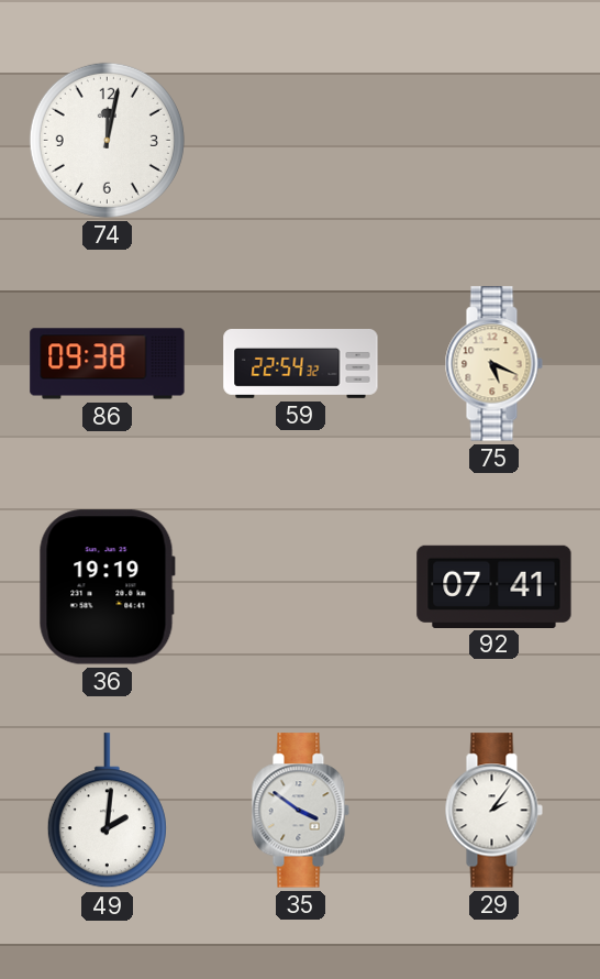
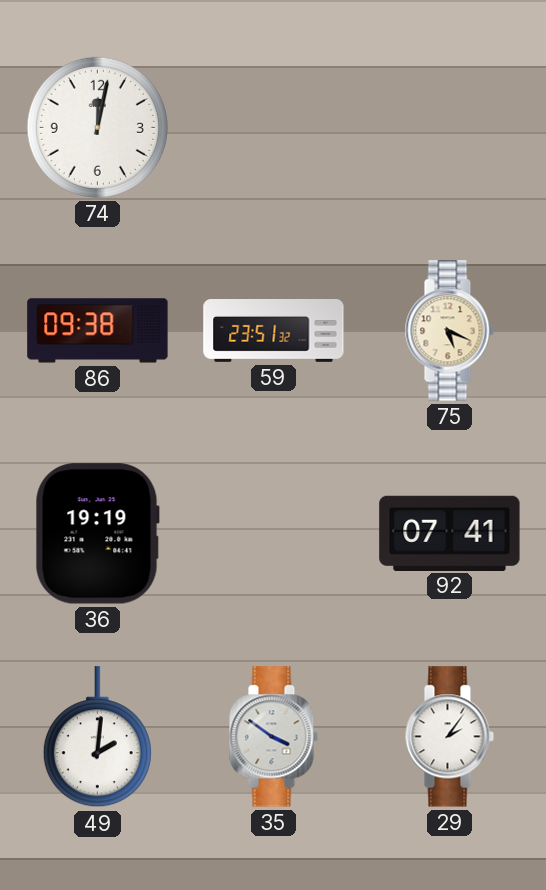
59: 22:54 -> 23:51 (274, 331)
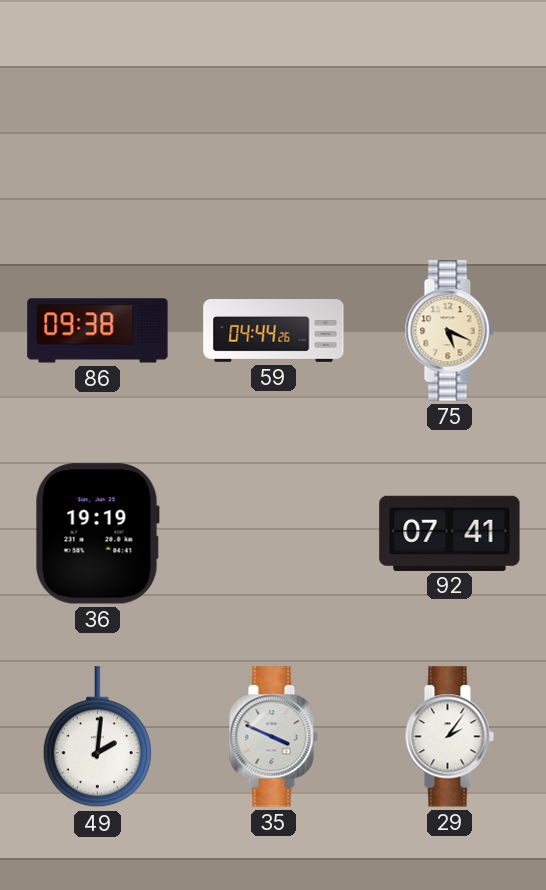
74: 12:02 -> none (97, 127)
59: 23:51 -> 04:44 (274, 331)
35: 3:51 -> 3:49 (273, 737)
